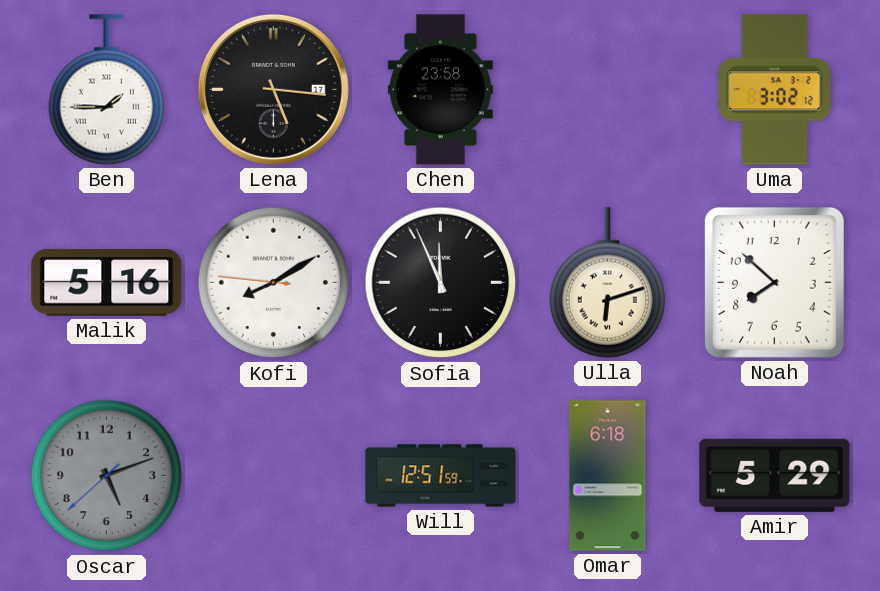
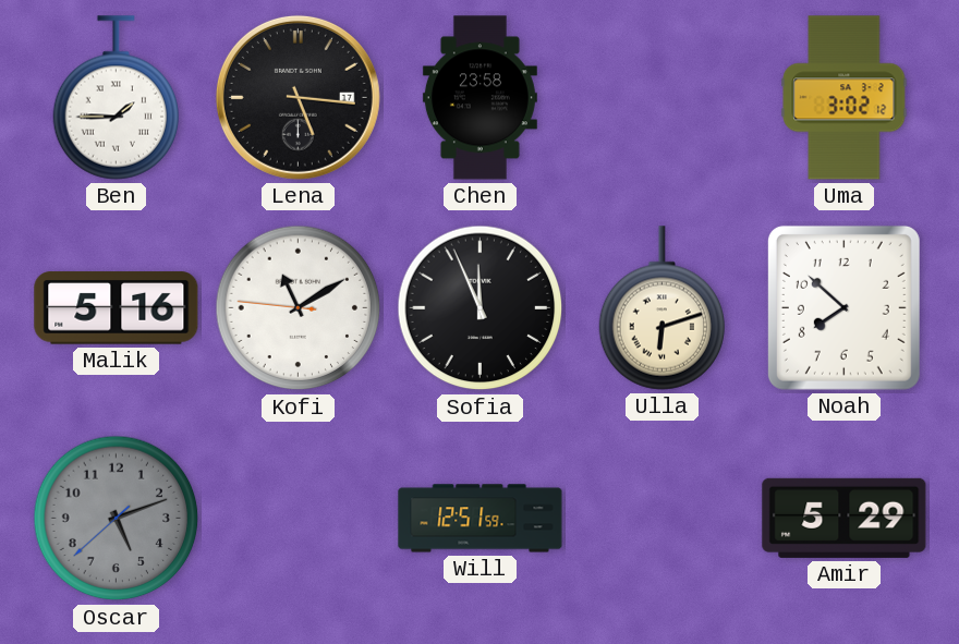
Kofi: 8:09 -> 11:09 (299, 308)
Omar: 6:18 -> none (608, 476)
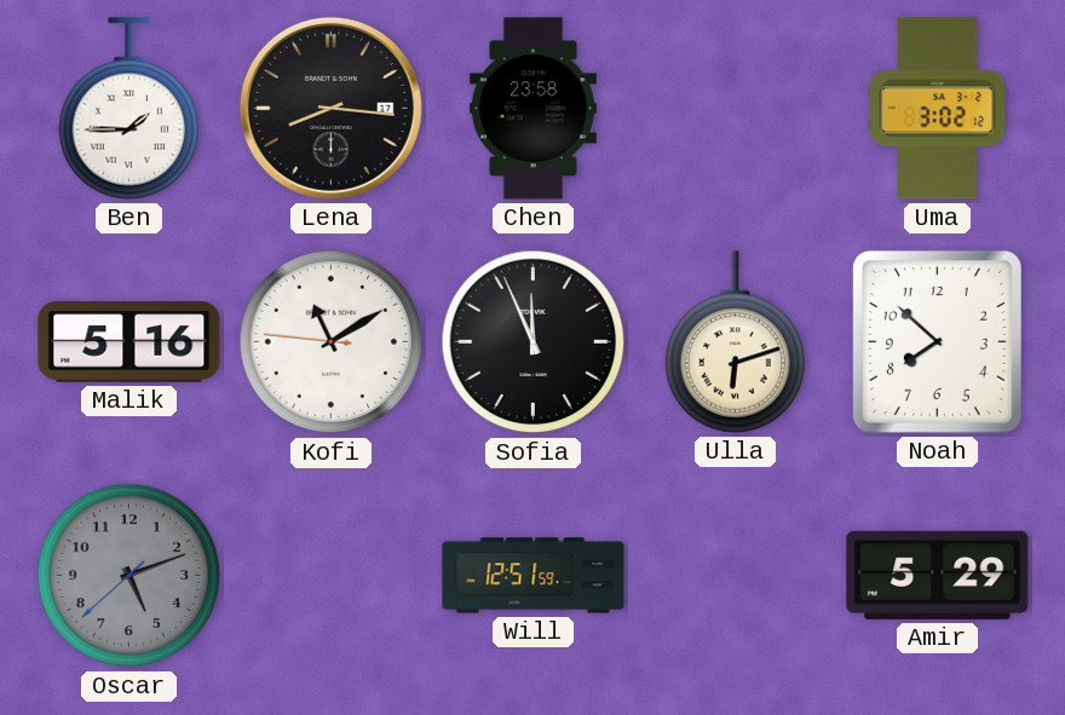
Lena: 5:16 -> 8:16 (330, 108)
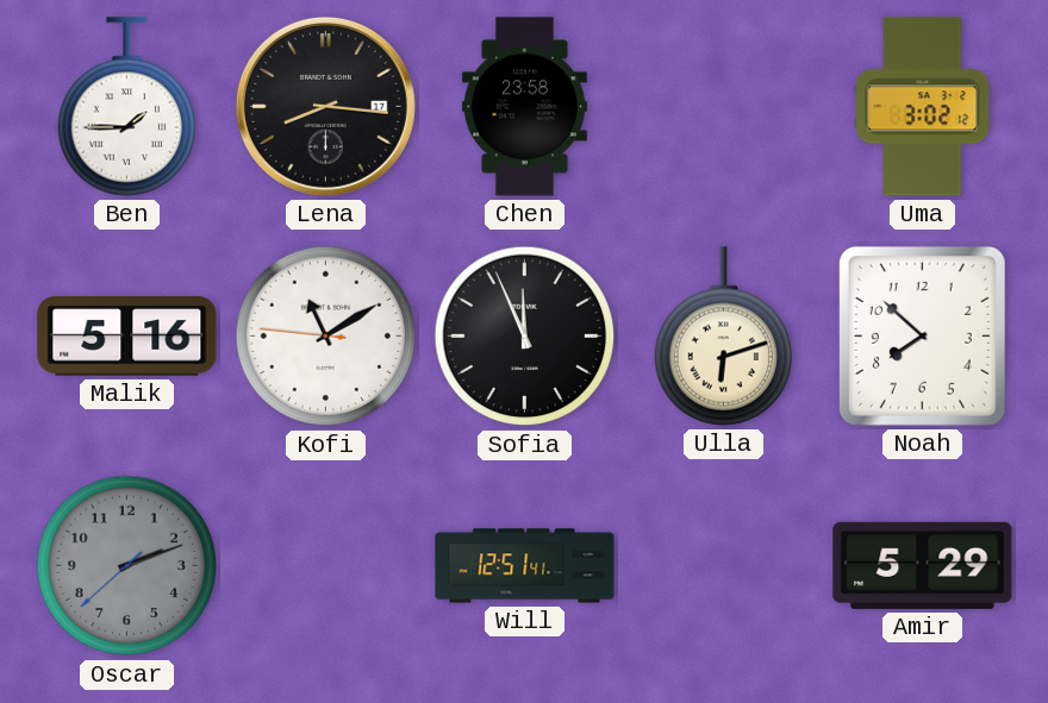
Oscar: 5:11 -> 2:11 (127, 566)
Will: 12:51:59 -> 12:51:41 (525, 566)
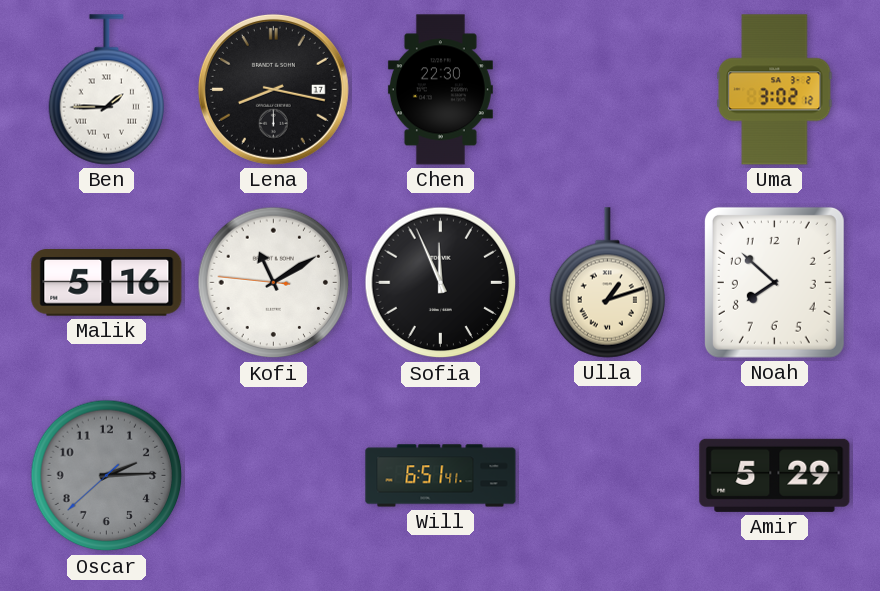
Lena: 8:16 -> 8:17 (273, 89)
Chen: 23:58 -> 22:30 (440, 90)
Ulla: 6:12 -> 1:12 (607, 283)
Oscar: 2:11 -> 2:14 (107, 476)
Will: 12:51 -> 6:51 (441, 476)
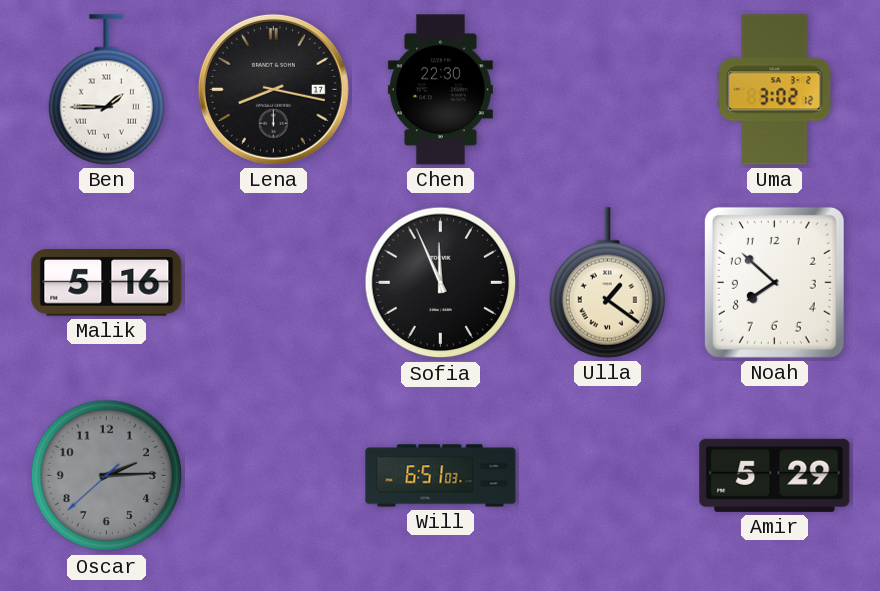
Kofi: 11:09 -> none (274, 283)
Ulla: 1:12 -> 1:21 (607, 283)
Will: 6:51:41 -> 6:51:03 (441, 476)
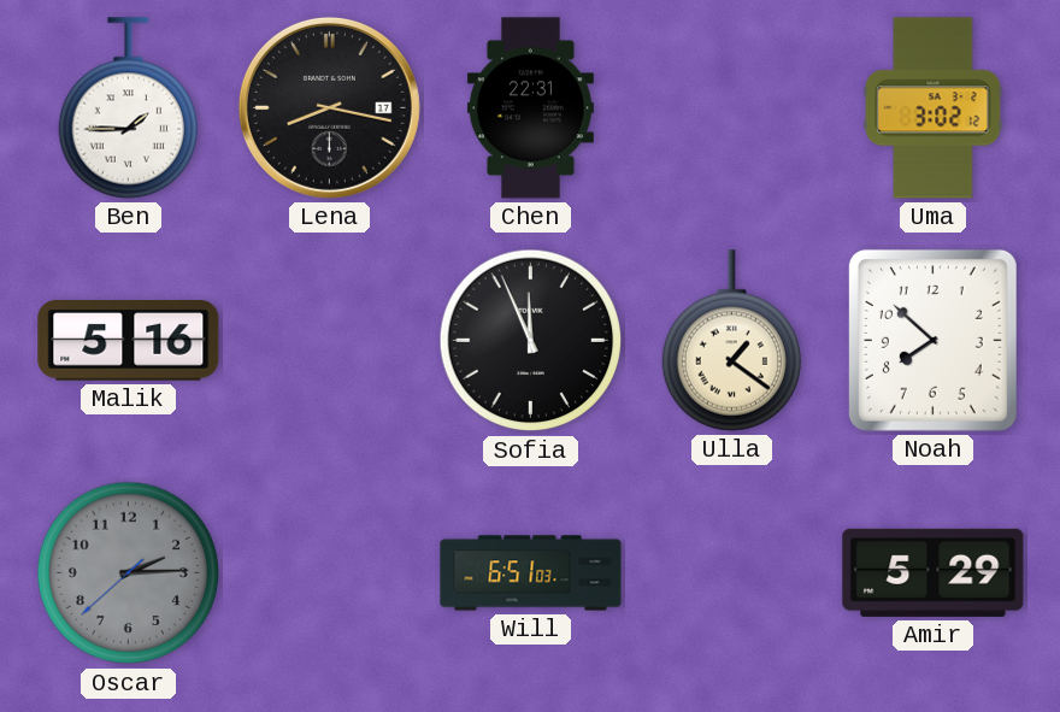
Chen: 22:30 -> 22:31 (530, 108)
